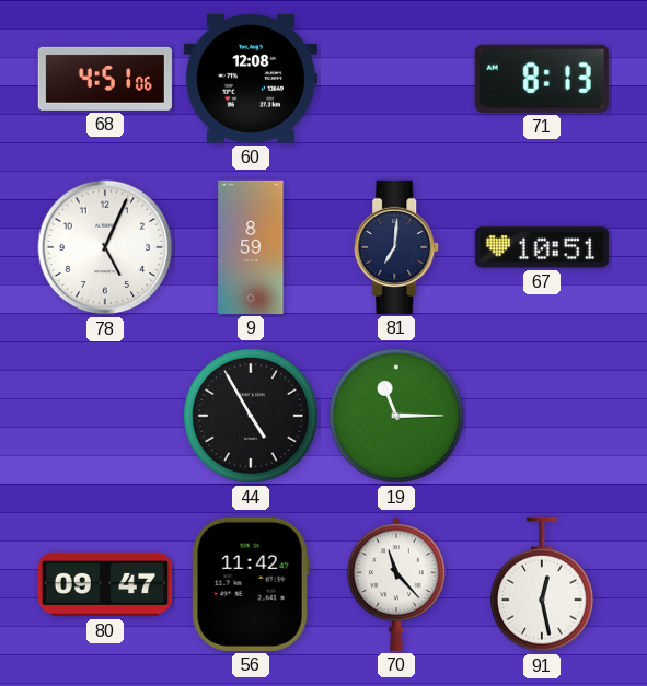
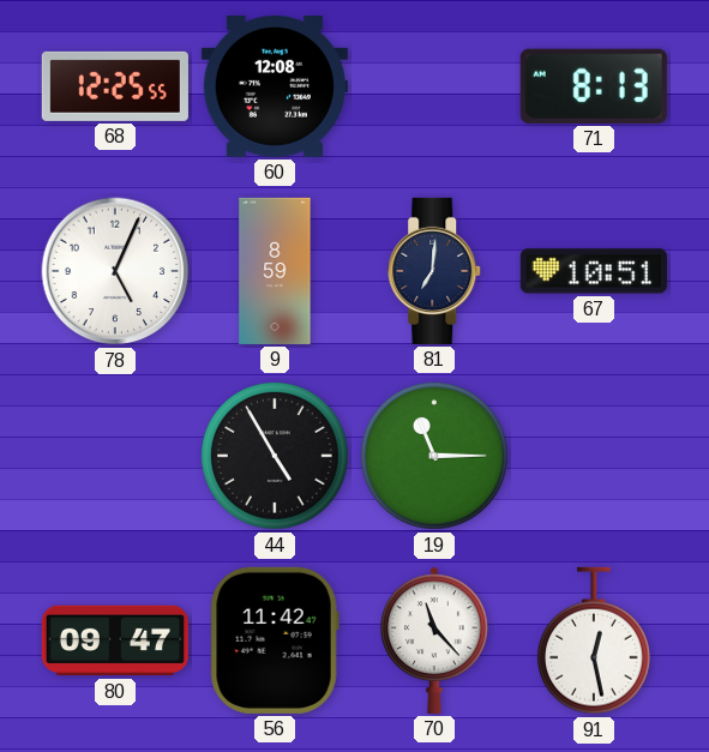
68: 4:51 -> 12:25 (115, 86)
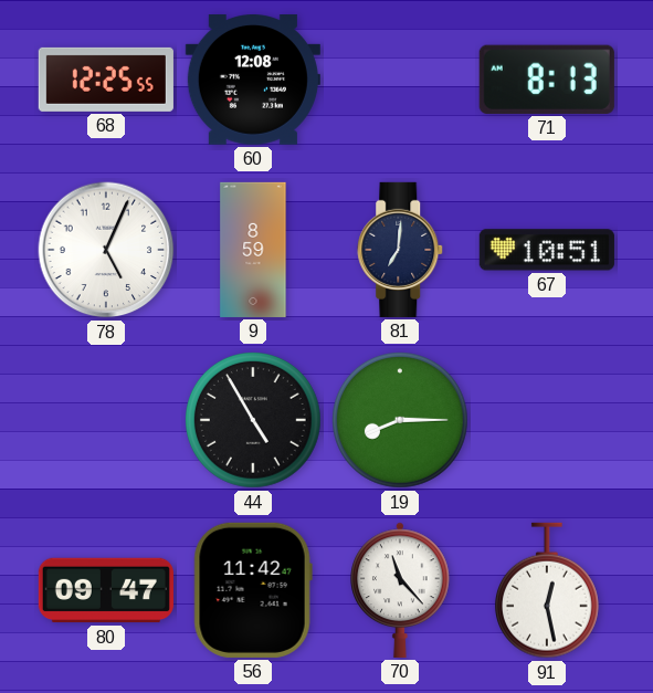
19: 11:15 -> 8:15 (401, 421)
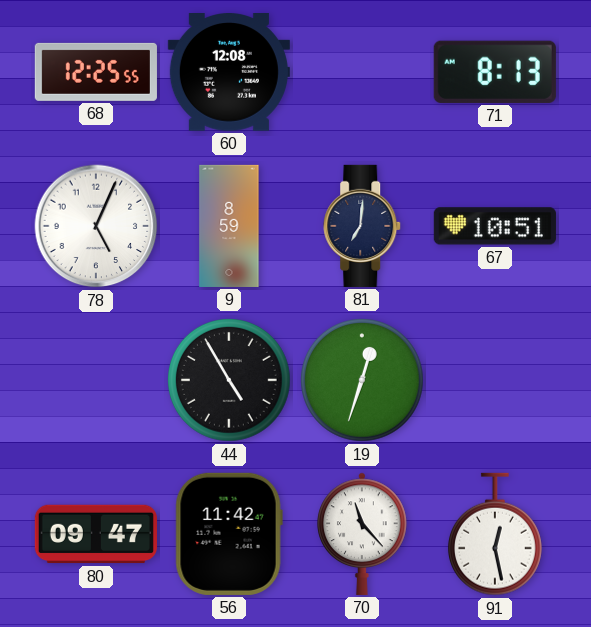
19: 8:15 -> 12:33 (363, 381)
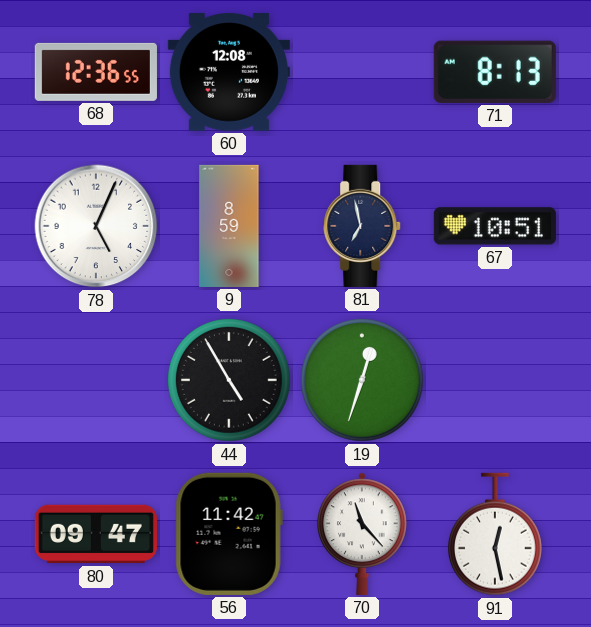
68: 12:25 -> 12:36 (96, 72)
81: 7:01 -> 6:58 (363, 226)
